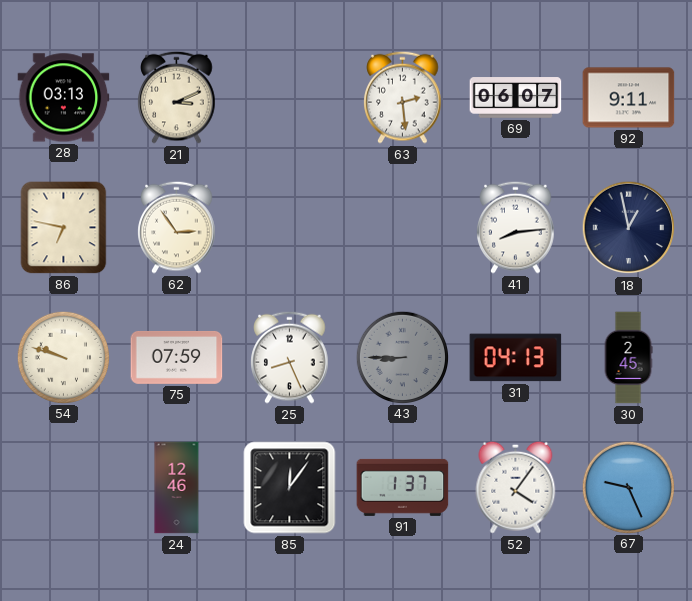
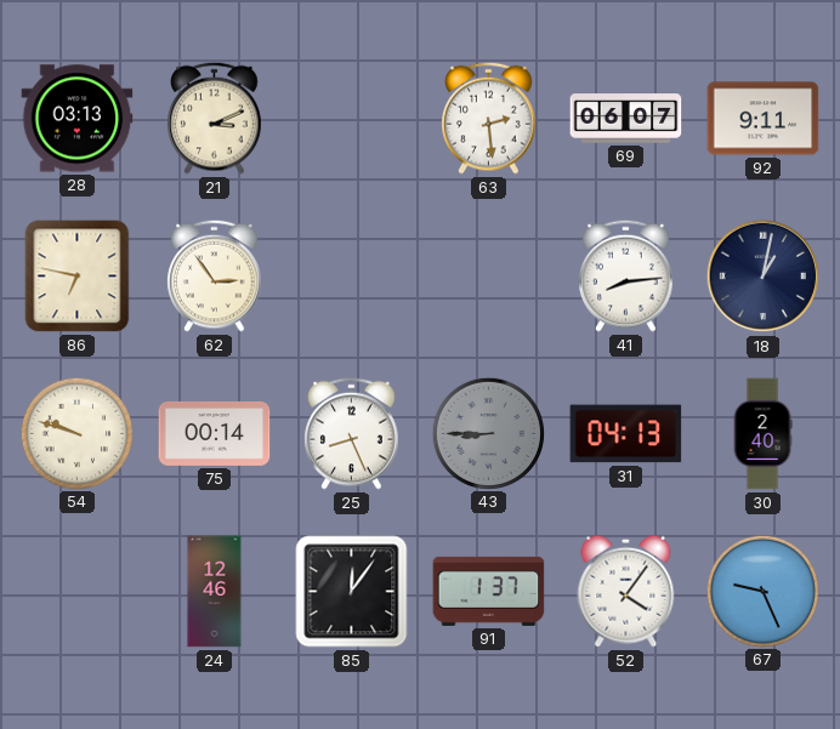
18: 12:58 -> 1:02 (764, 277)
75: 07:59 -> 00:14 (215, 433)
30: 2:45 -> 2:40 (762, 434)
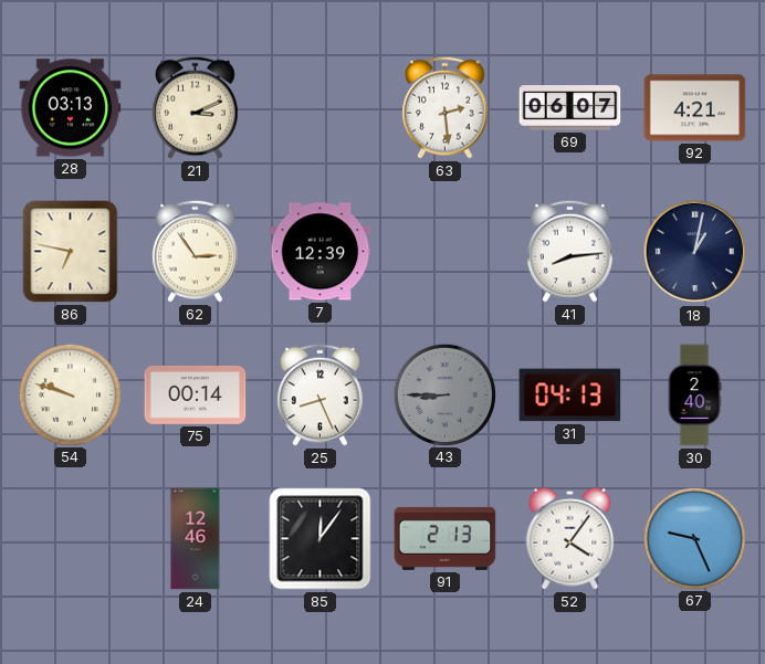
92: 9:11 -> 4:21 (695, 108)
7: none -> 12:39 (321, 252)
91: 1:37 -> 2:13 (446, 538)
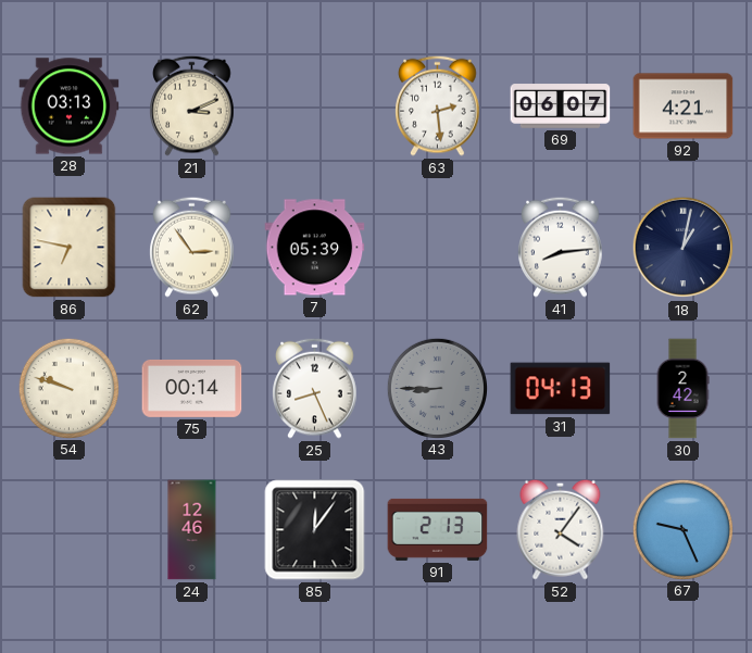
7: 12:39 -> 05:39 (315, 248)
30: 2:40 -> 2:42 (682, 389)
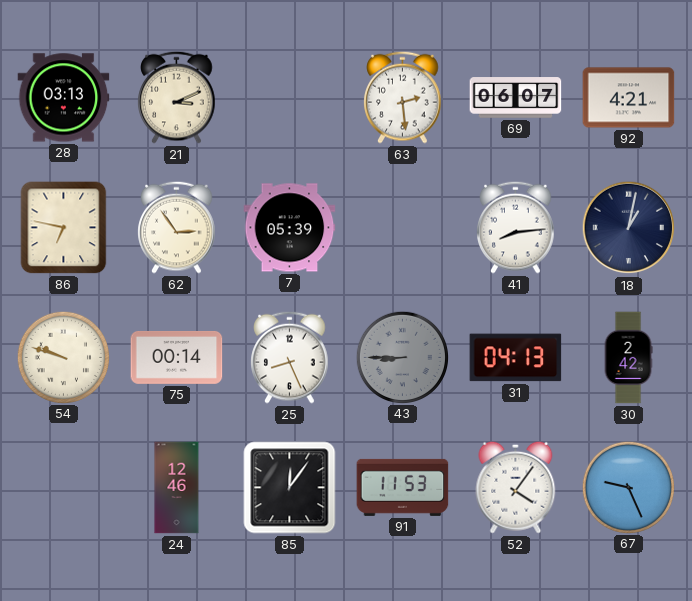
91: 2:13 -> 11:53 (403, 487)
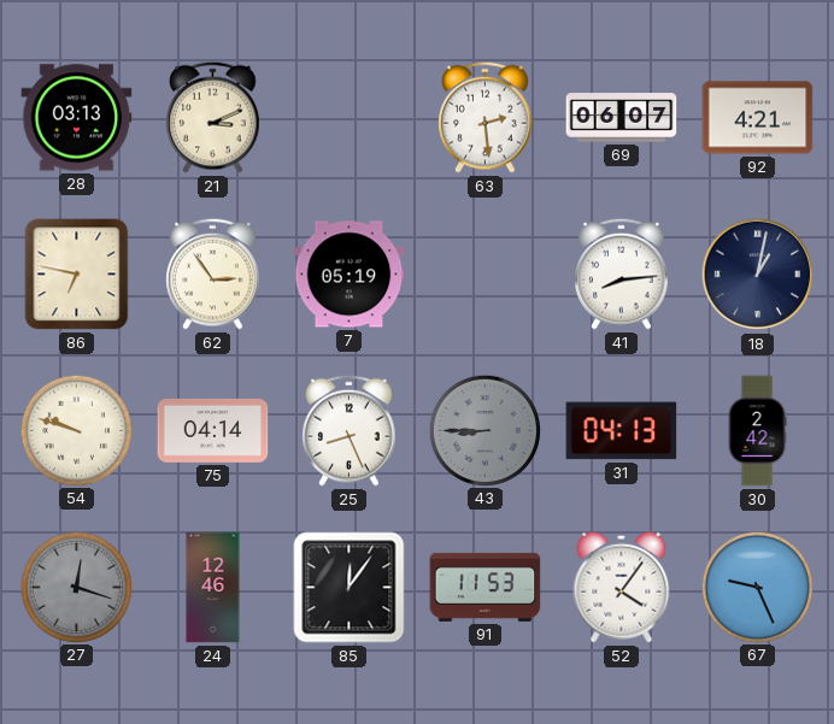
7: 05:39 -> 05:19 (350, 275)
75: 00:14 -> 04:14 (213, 430)
27: none -> 12:18 (76, 587)
